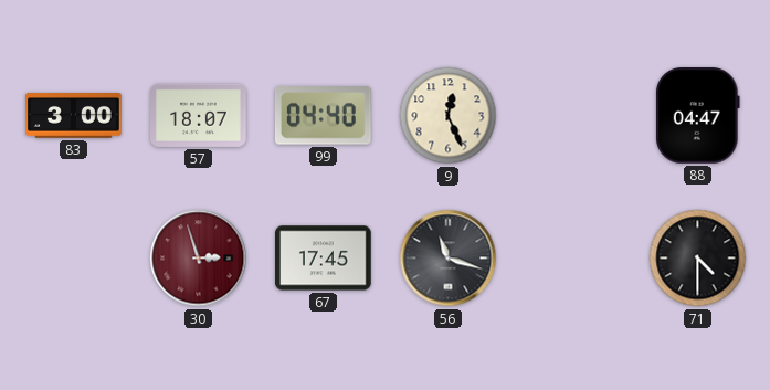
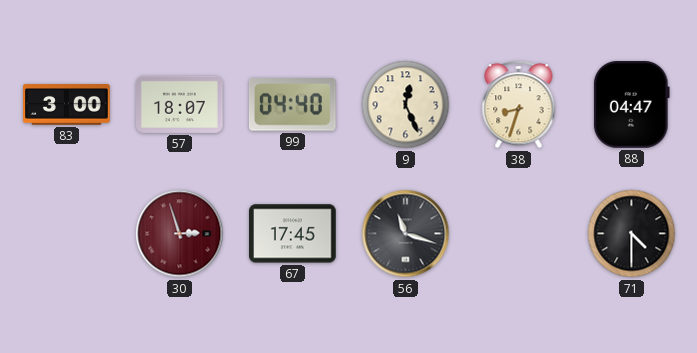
38: none -> 8:33 (519, 105)
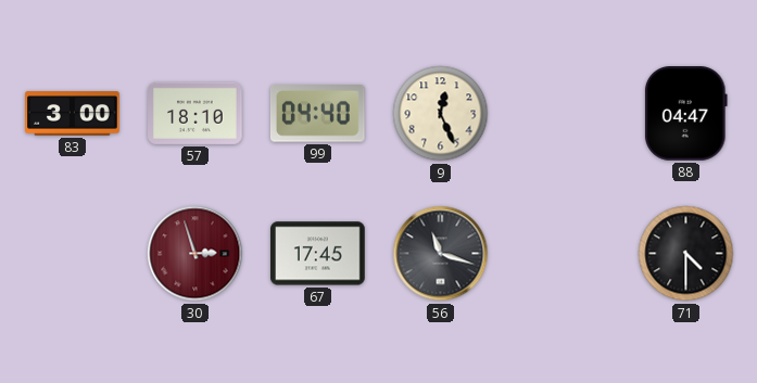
57: 18:07 -> 18:10 (195, 113)
38: 8:33 -> none (519, 105)
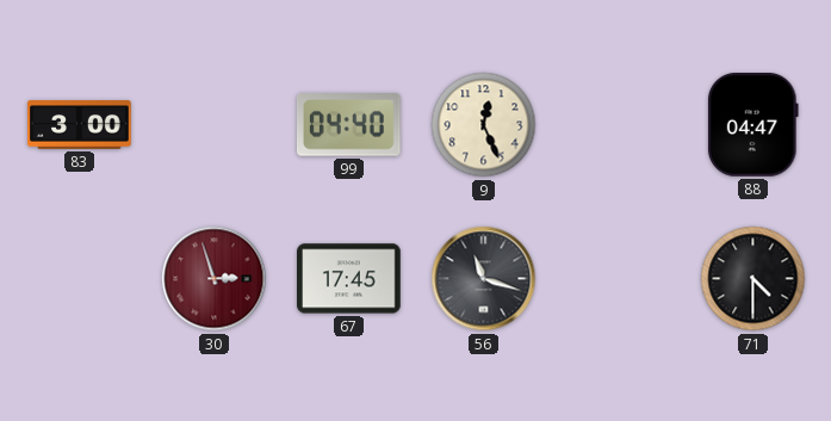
57: 18:10 -> none (195, 113)
